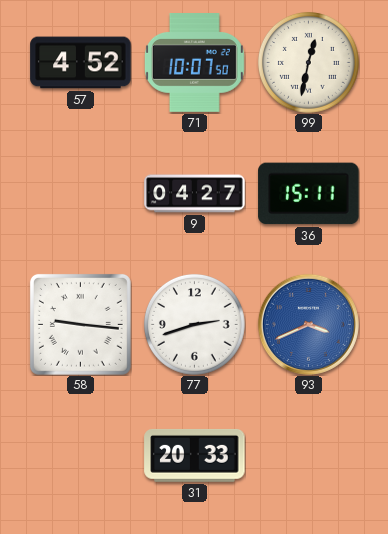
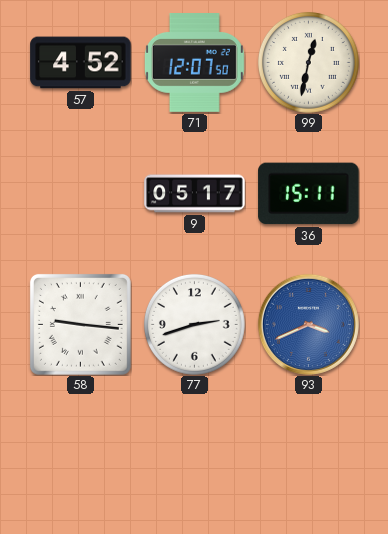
71: 10:07 -> 12:07 (194, 63)
9: 04:27 -> 05:17 (195, 194)
31: 20:33 -> none (195, 455)
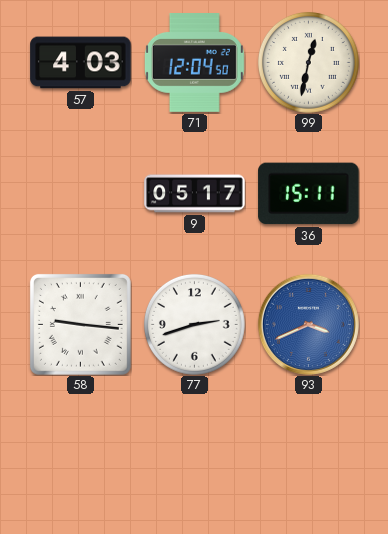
57: 4:52 -> 4:03 (81, 63)
71: 12:07 -> 12:04 (194, 63)
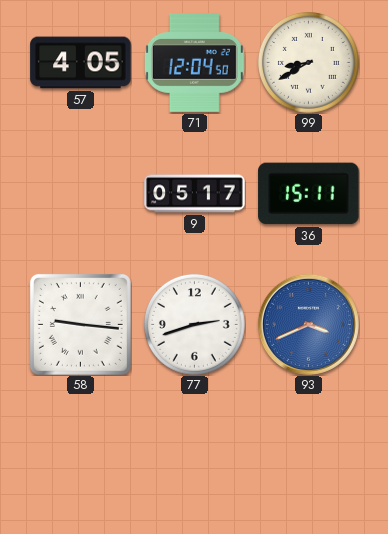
57: 4:03 -> 4:05 (81, 63)
99: 12:32 -> 8:40 (308, 62)
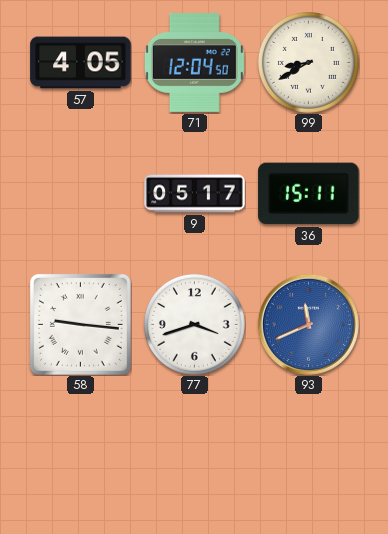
77: 2:42 -> 3:42 (194, 324)
93: 3:41 -> 11:41 (308, 324)
